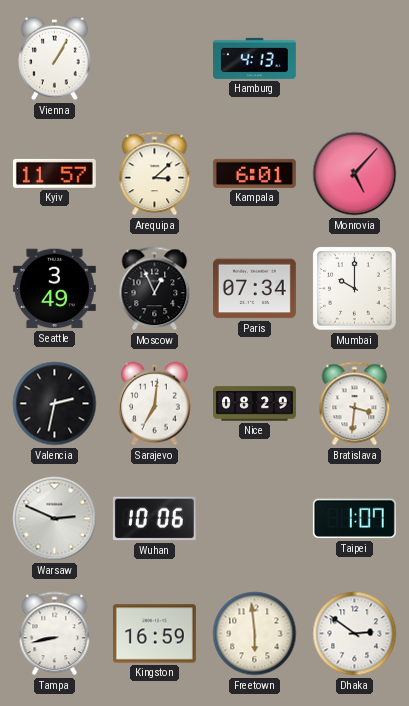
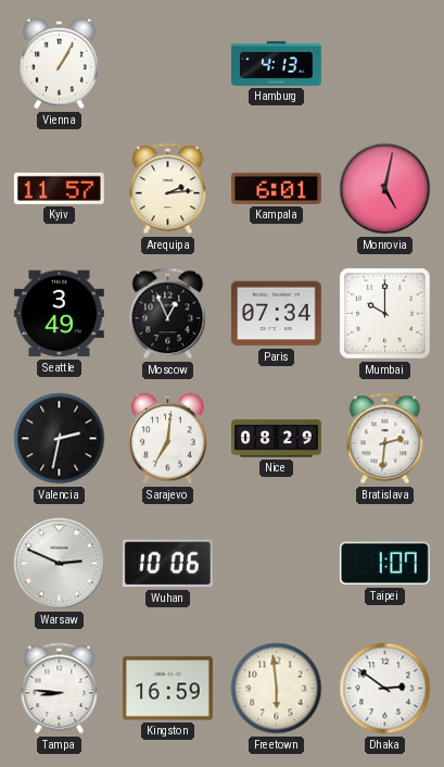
Arequipa: 3:08 -> 2:14 (168, 189)
Monrovia: 5:07 -> 5:02 (385, 189)
Bratislava: 3:31 -> 2:31 (385, 439)
Tampa: 8:43 -> 8:46 (60, 689)
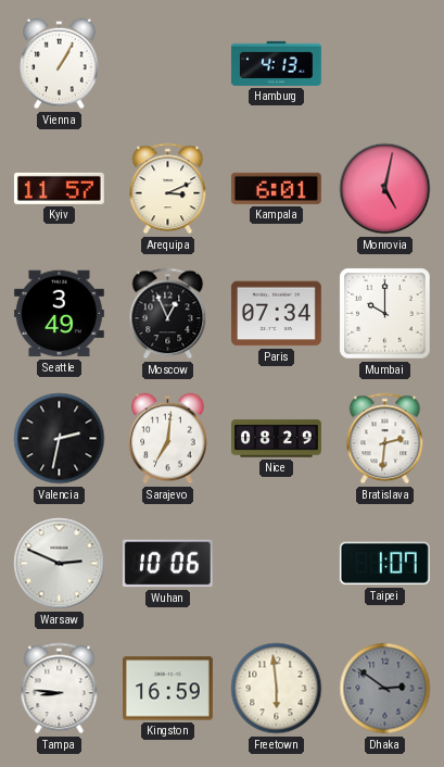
Arequipa: 2:14 -> 3:11 (168, 189)
Dhaka dial: white -> grey (385, 689)
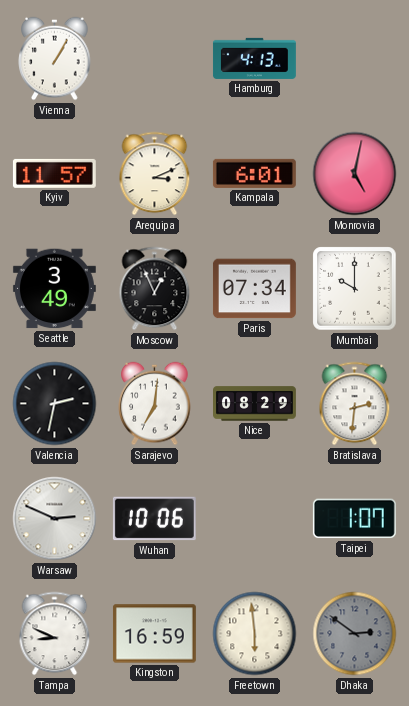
Tampa: 8:46 -> 8:49 (55, 634)
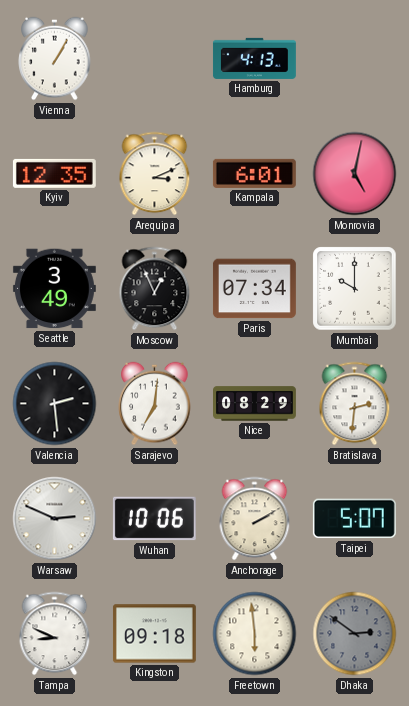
Kyiv: 11:57 -> 12:35 (54, 173)
Valencia: 2:32 -> 2:29 (55, 404)
Anchorage: none -> 2:10 (255, 519)
Taipei: 1:07 -> 5:07 (354, 519)
Kingston: 16:59 -> 09:18 (154, 634)
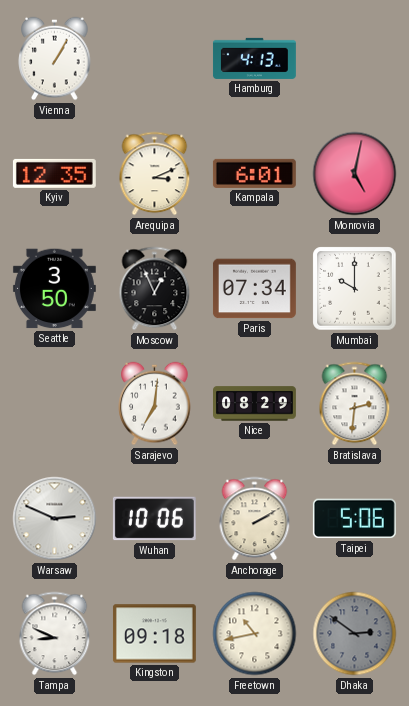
Seattle: 3:49 -> 3:50 (54, 289)
Valencia: 2:29 -> none (55, 404)
Taipei: 5:07 -> 5:06 (354, 519)
Freetown: 5:59 -> 10:43 (255, 634)
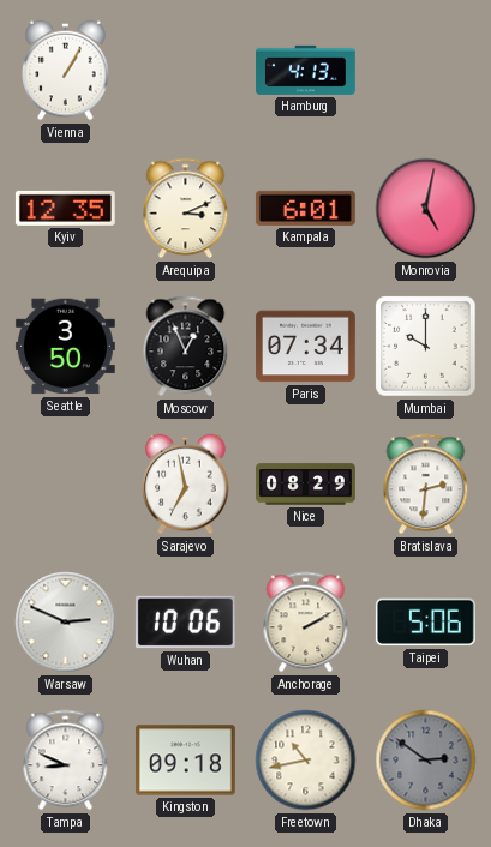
Sarajevo: 7:01 -> 6:58 (186, 485)
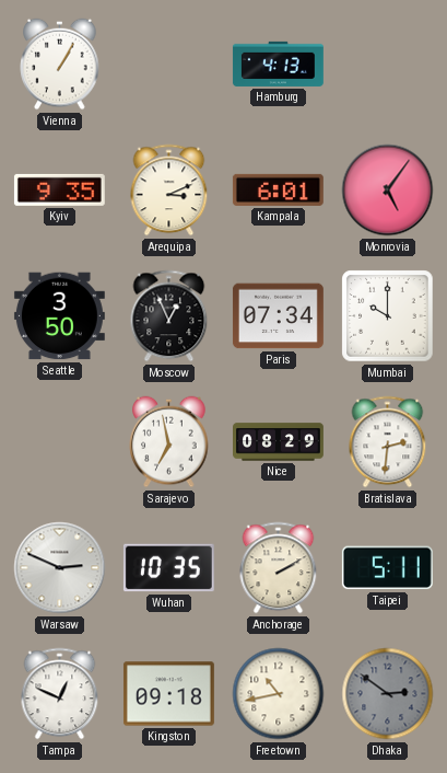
Kyiv: 12:35 -> 9:35 (59, 189)
Monrovia: 5:02 -> 5:06 (388, 191)
Wuhan: 10:06 -> 10:35 (168, 568)
Taipei: 5:06 -> 5:11 (387, 568)
Tampa: 8:49 -> 12:49 (60, 694)
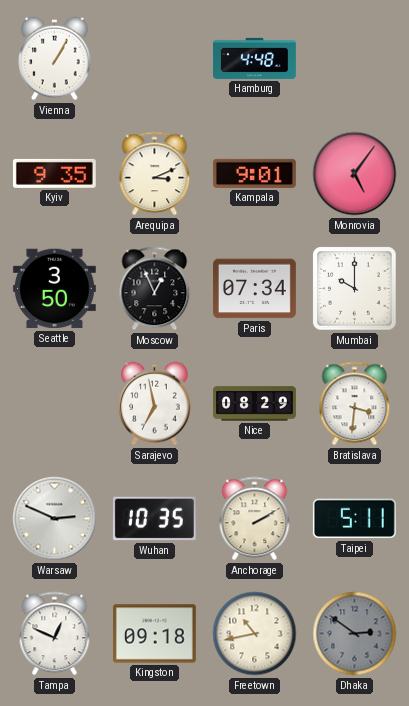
Hamburg: 4:13 -> 4:48 (254, 58)
Kampala: 6:01 -> 9:01 (254, 173)
Bratislava: 2:31 -> 3:31 (355, 404)
